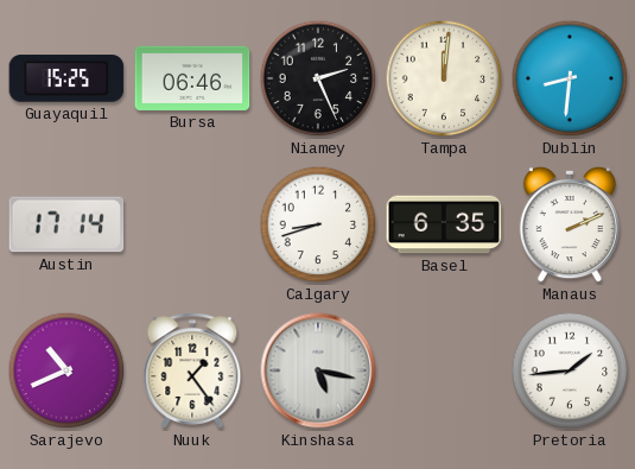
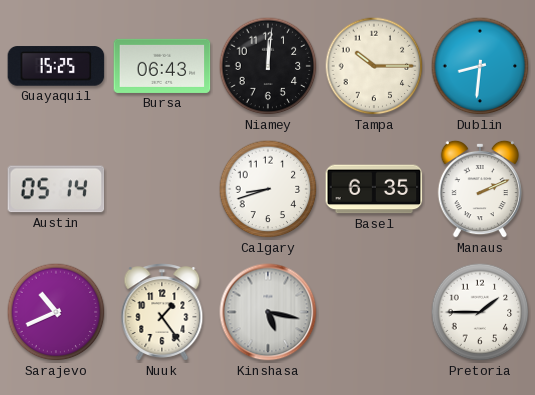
Bursa: 06:46 -> 06:43 (162, 66)
Niamey: 2:26 -> 12:01 (268, 66)
Tampa: 12:01 -> 10:15 (374, 66)
Austin: 17:14 -> 05:14 (56, 189)
Pretoria: 1:44 -> 1:45 (480, 312)
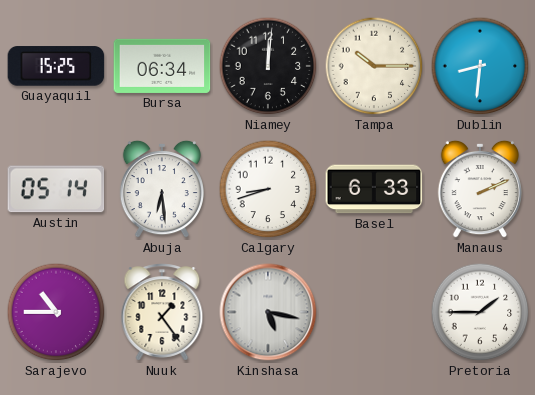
Bursa: 06:43 -> 06:34 (162, 66)
Abuja: none -> 6:29 (162, 189)
Basel: 6:35 -> 6:33 (374, 189)
Sarajevo: 10:41 -> 10:45 (56, 312)
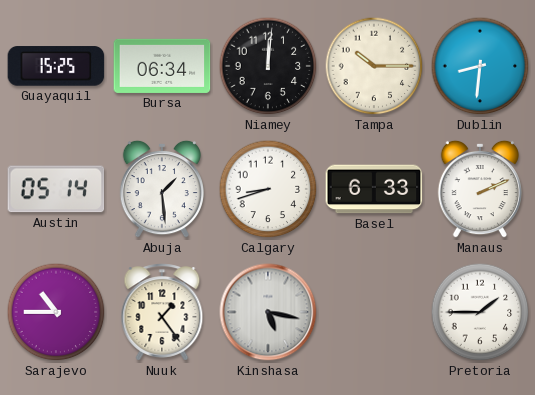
Abuja: 6:29 -> 1:29 (162, 189)
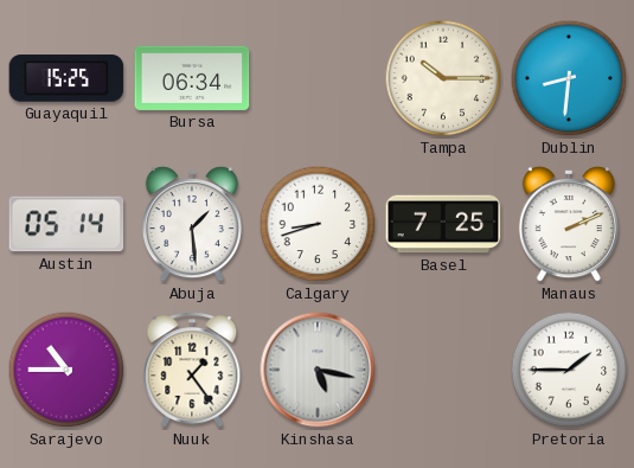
Niamey: 12:01 -> none (268, 66)
Basel: 6:33 -> 7:25 (443, 224)
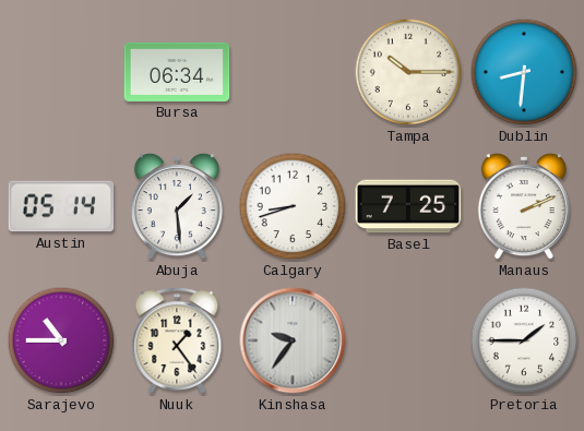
Guayaquil: 15:25 -> none (66, 78)
Kinshasa: 5:17 -> 9:36 (293, 340)
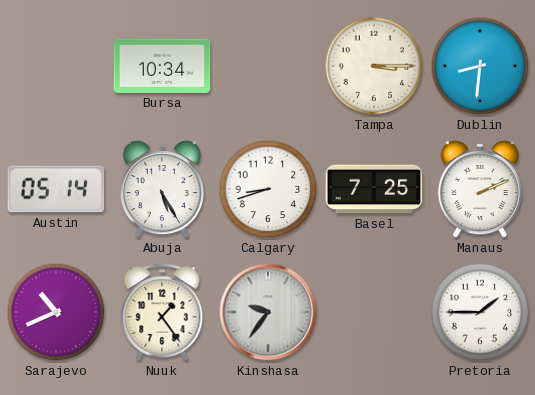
Bursa: 06:34 -> 10:34 (162, 66)
Tampa: 10:15 -> 3:15 (374, 66)
Abuja: 1:29 -> 5:25 (162, 189)
Sarajevo: 10:45 -> 10:41 (56, 312)
